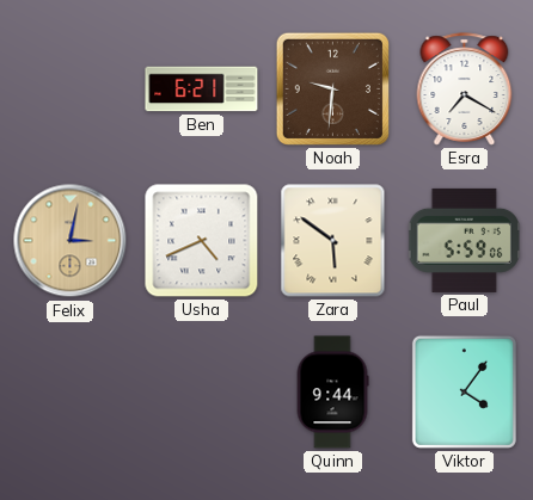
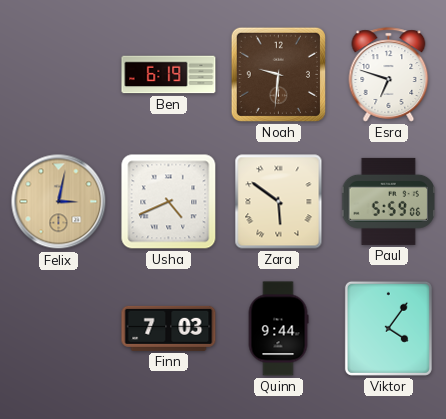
Ben: 6:21 -> 6:19 (169, 75)
Esra: 7:20 -> 6:48 (389, 75)
Finn: none -> 7:03 (169, 328)
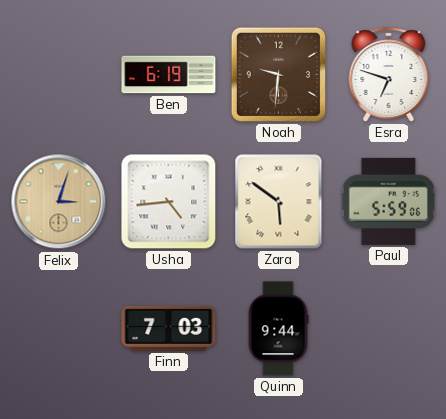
Felix: 3:02 -> 3:03 (59, 202)
Usha: 4:41 -> 4:44 (169, 202)
Viktor: 4:06 -> none (388, 328)
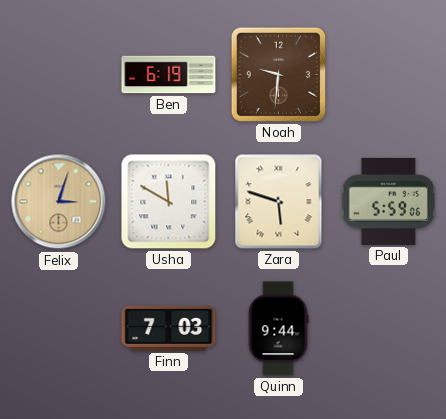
Esra: 6:48 -> none (389, 75)
Usha: 4:44 -> 11:50 (169, 202)
Zara: 5:51 -> 5:48 (279, 202)
